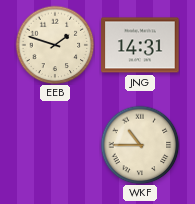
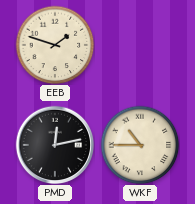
JNG: 14:31 -> none (140, 45)
PMD: none -> 12:13 (55, 145)
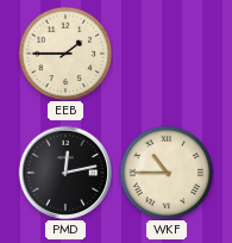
EEB: 1:48 -> 1:45 (65, 54)
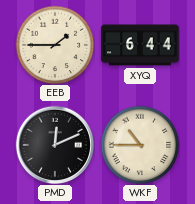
XYQ: none -> 6:44 (140, 45)
PMD: 12:13 -> 12:11 (55, 145)
